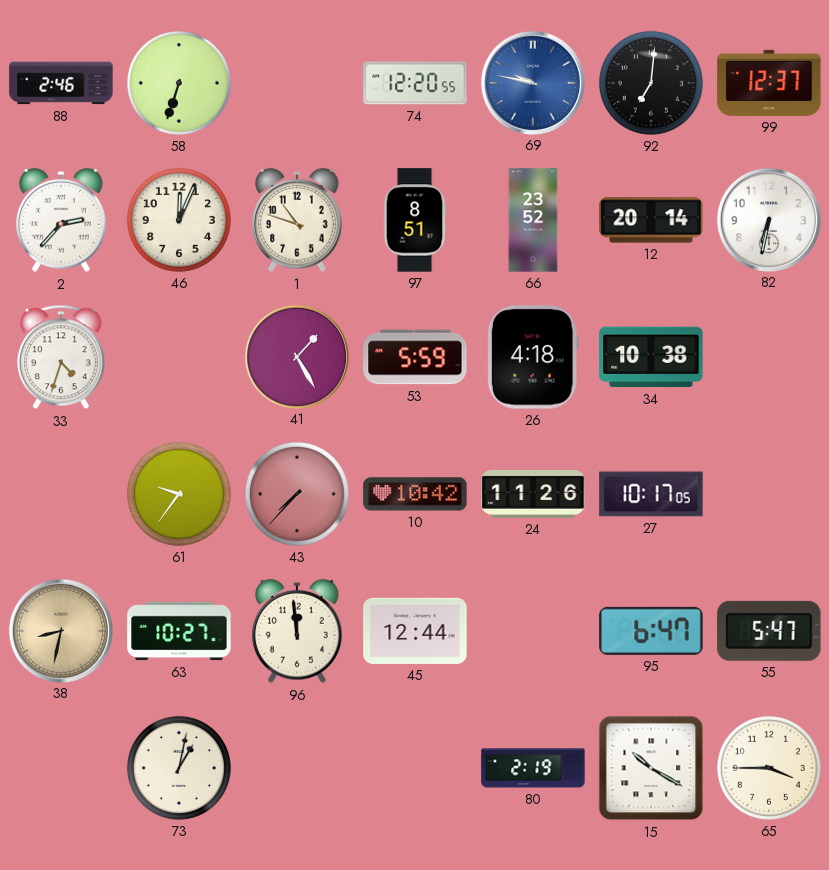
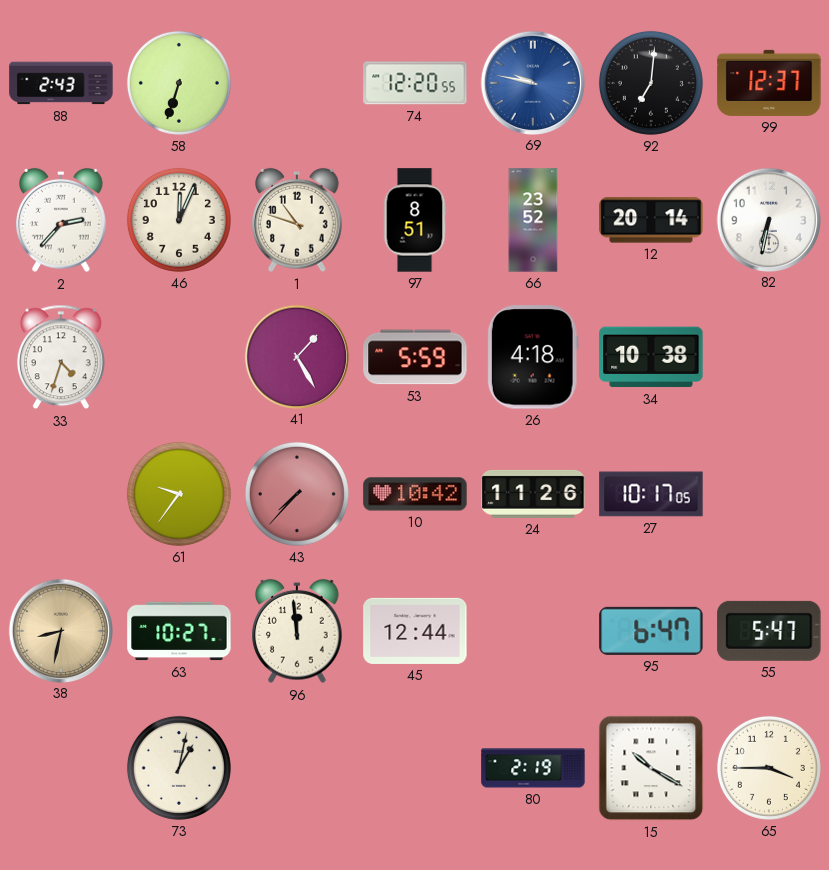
88: 2:46 -> 2:43 (61, 83)
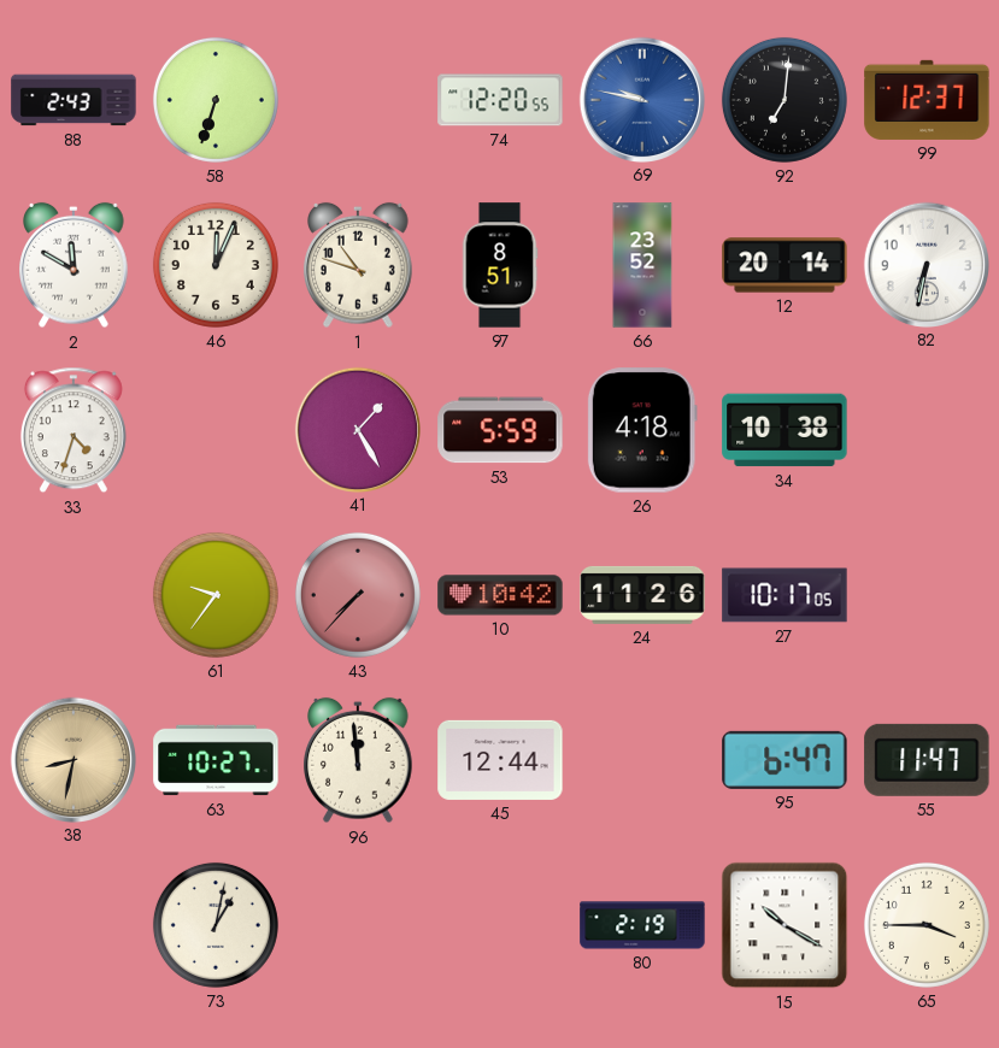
2: 2:37 -> 11:50 (74, 265)
55: 5:47 -> 11:47 (927, 760)
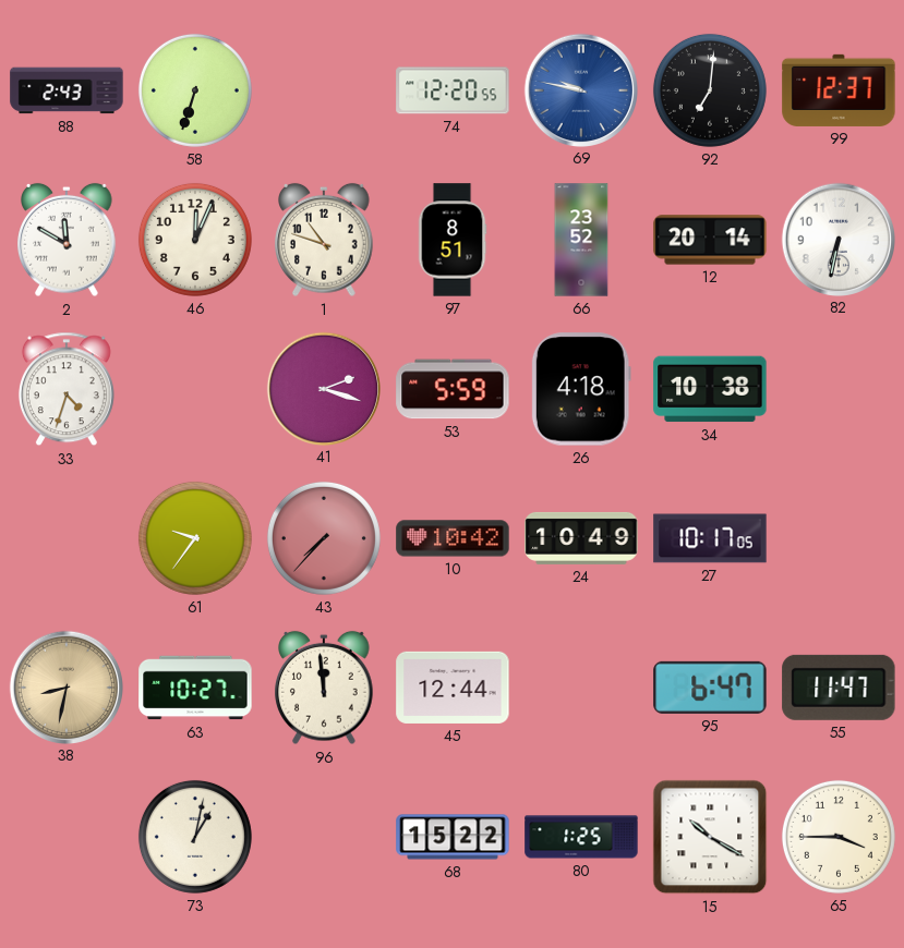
41: 1:25 -> 2:18 (323, 388)
24: 11:26 -> 10:49 (581, 538)
68: none -> 15:22 (453, 837)
80: 2:19 -> 1:25 (581, 837)
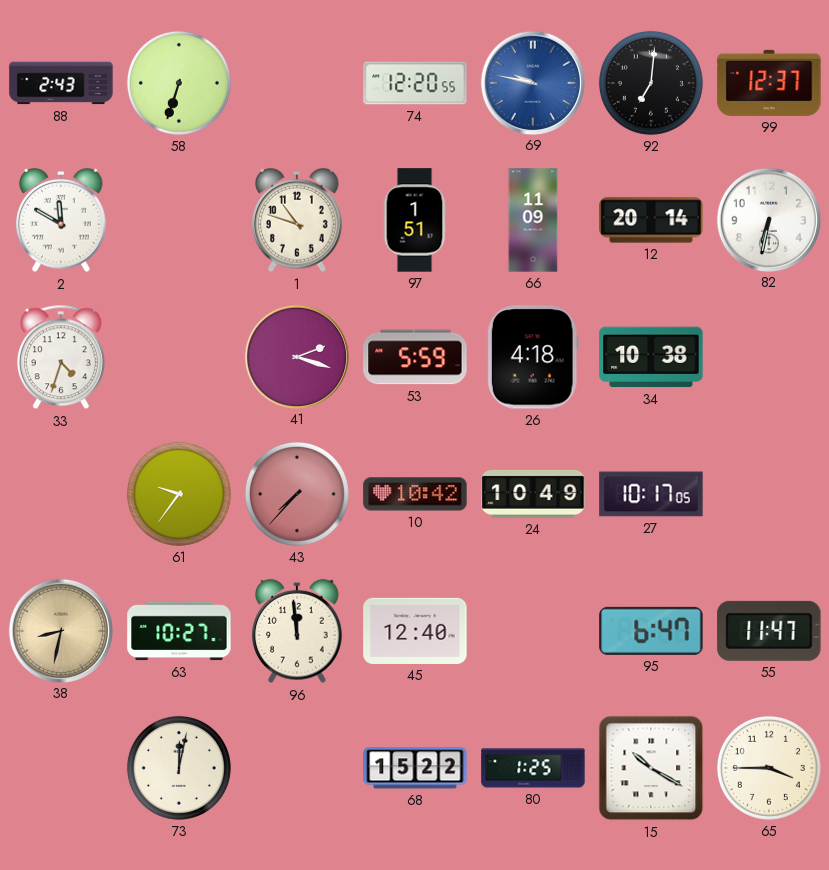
46: 12:04 -> none (195, 240)
97: 8:51 -> 1:51 (415, 220)
66: 23:52 -> 11:09 (533, 220)
45: 12:44 -> 12:40 (415, 631)
73: 1:02 -> 12:02 (179, 768)
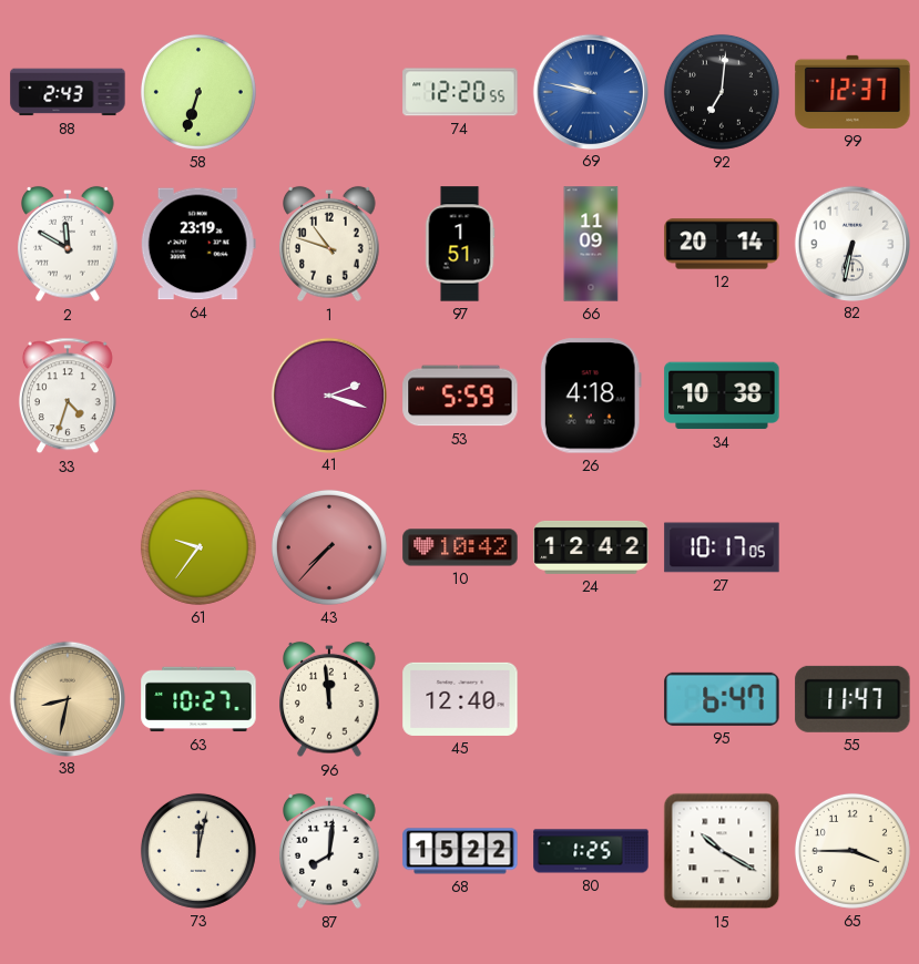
64: none -> 23:19 (198, 244)
24: 10:49 -> 12:42 (591, 547)
87: none -> 8:01 (329, 851)
